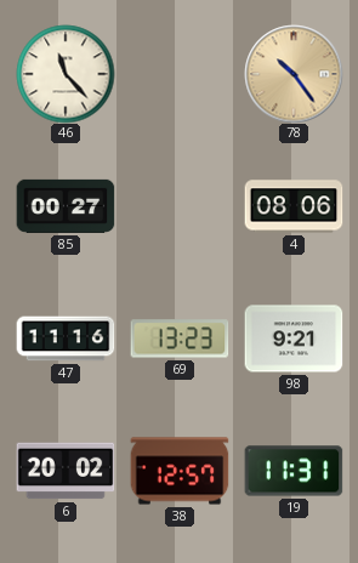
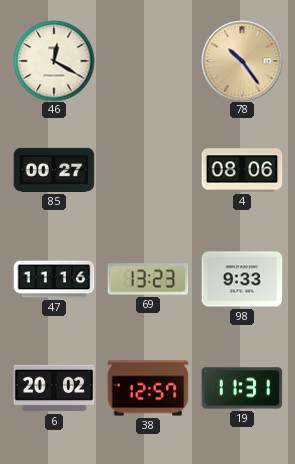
46: 11:23 -> 12:20 (54, 61)
98: 9:21 -> 9:33 (242, 279)
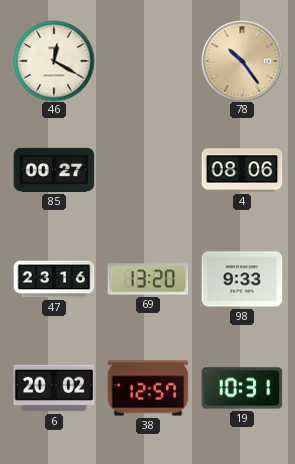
47: 11:16 -> 23:16 (54, 279)
69: 13:23 -> 13:20 (148, 279)
19: 11:31 -> 10:31 (242, 388)
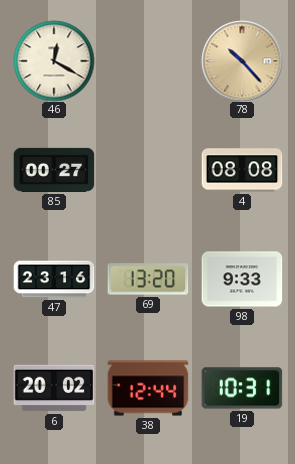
78: 10:24 -> 10:23 (242, 61)
4: 08:06 -> 08:08 (242, 170)
38: 12:57 -> 12:44 (148, 388)
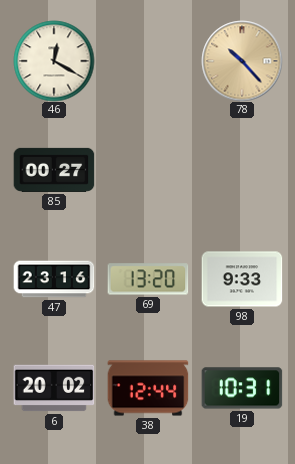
4: 08:08 -> none (242, 170)
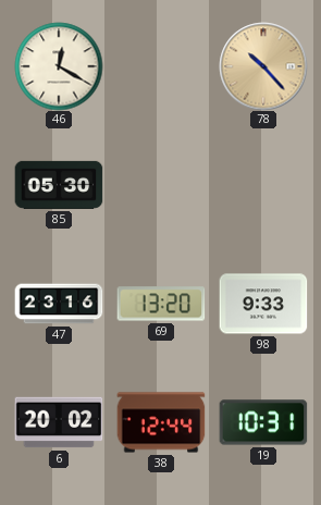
85: 00:27 -> 05:30 (59, 185)
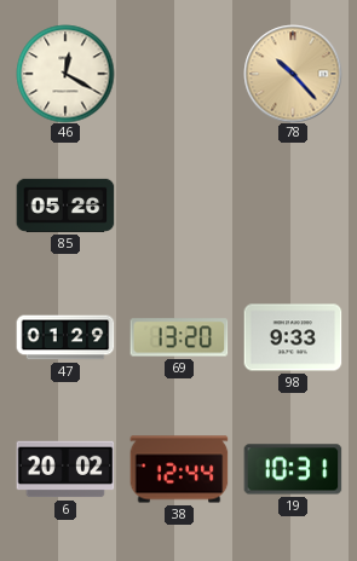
85: 05:30 -> 05:26 (65, 206)
47: 23:16 -> 01:29 (65, 337)
